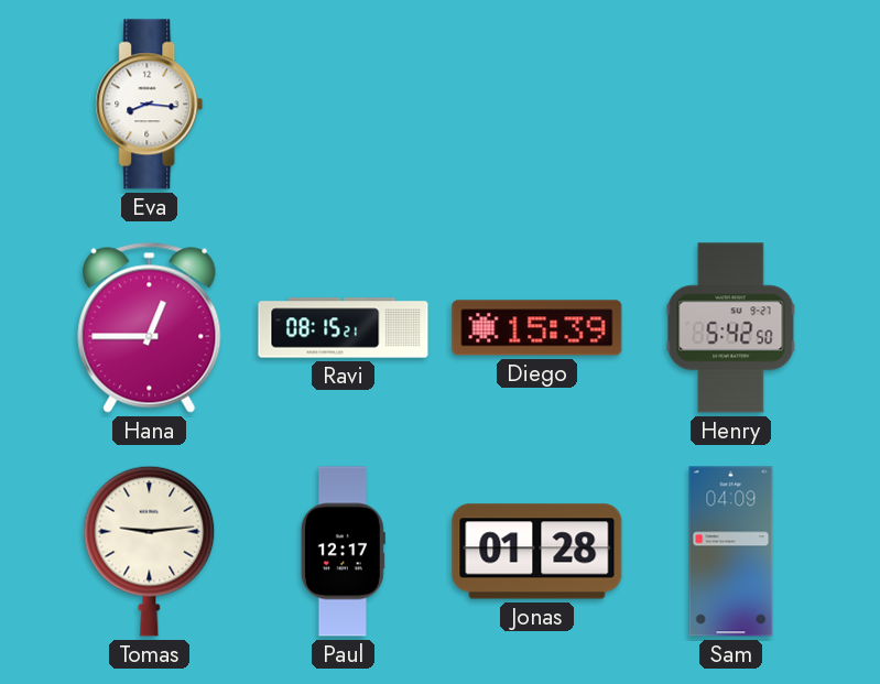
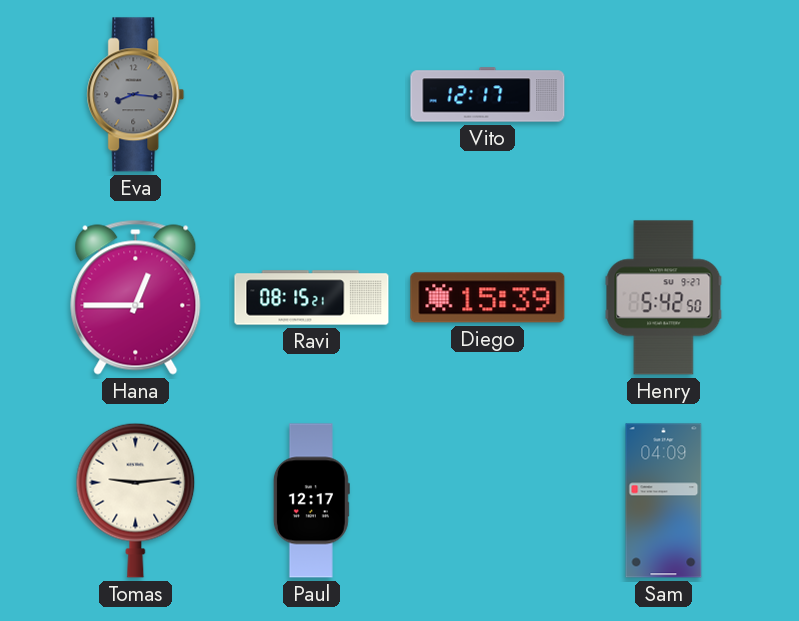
Eva dial: white -> grey (136, 95)
Vito: none -> 12:17 (488, 95)
Jonas: 01:28 -> none (537, 552)
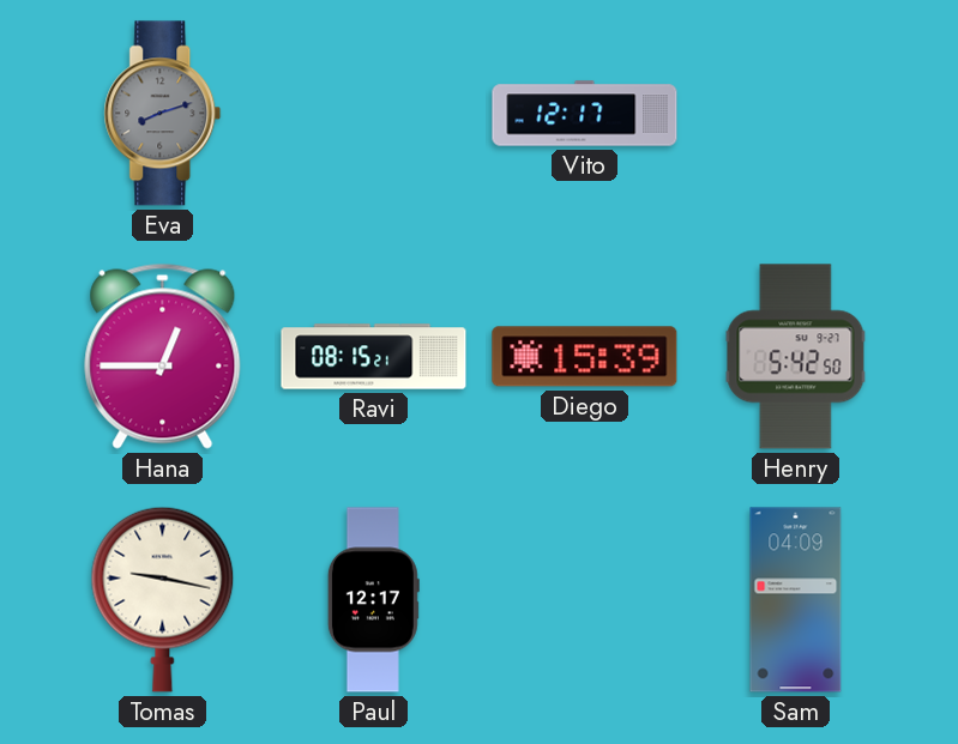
Eva: 8:16 -> 8:12 (163, 114)
Tomas: 9:14 -> 9:17 (163, 599)
